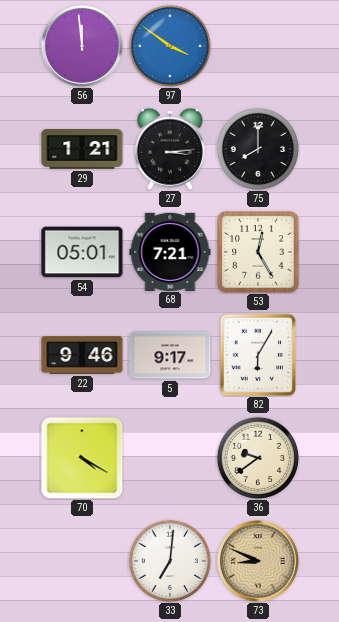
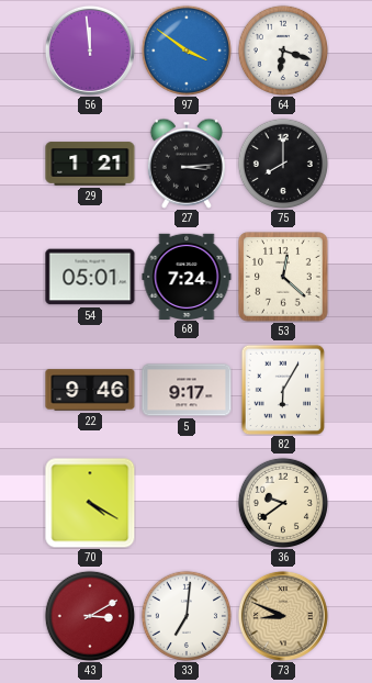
64: none -> 6:18 (282, 49)
68: 7:21 -> 7:24 (187, 276)
53: 12:25 -> 12:22 (283, 277)
43: none -> 3:10 (89, 615)
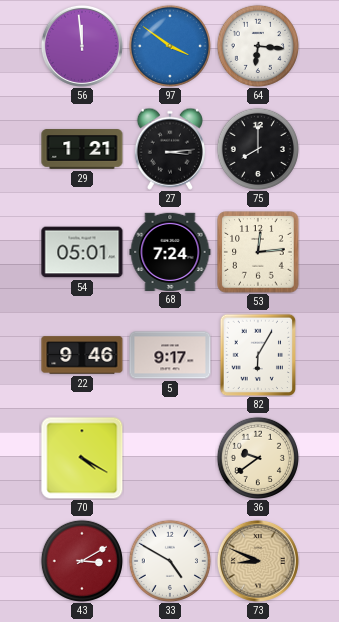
64: 6:18 -> 6:16 (257, 45)
53: 12:22 -> 12:14 (258, 252)
33: 7:01 -> 4:50 (169, 560)
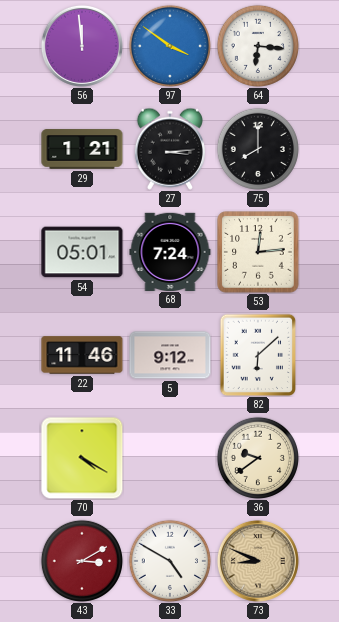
22: 9:46 -> 11:46 (82, 355)
5: 9:17 -> 9:12 (170, 355)
82: 6:05 -> 6:08 (258, 355)
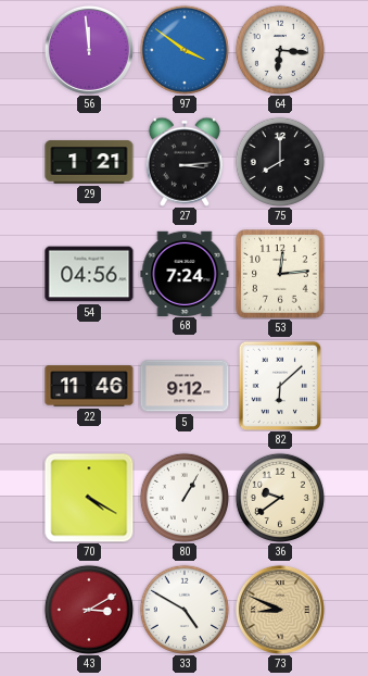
54: 05:01 -> 04:56 (89, 274)
80: none -> 1:05 (183, 497)
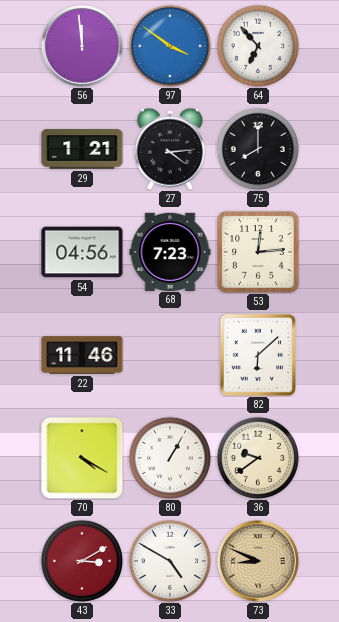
64: 6:16 -> 6:53 (257, 45)
27: 3:14 -> 4:14 (170, 149)
68: 7:24 -> 7:23 (170, 251)
5: 9:12 -> none (185, 386)
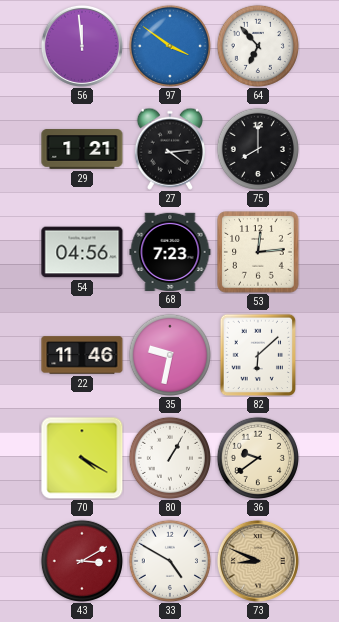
35: none -> 9:32 (169, 354)
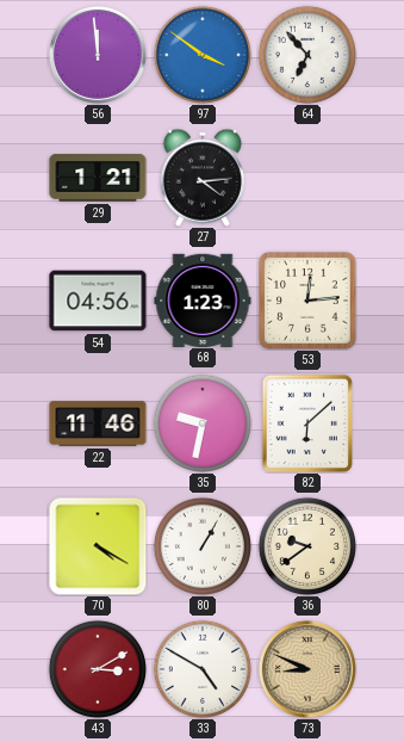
75: 8:00 -> none (257, 148)
68: 7:23 -> 1:23 (203, 299)
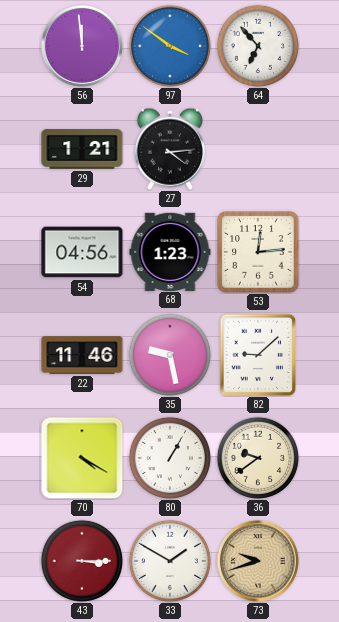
35: 9:32 -> 9:28 (169, 354)
82: 6:08 -> 9:08 (258, 355)
43: 3:10 -> 3:15 (81, 560)
33: 4:50 -> 1:50 (169, 560)
73: 8:49 -> 9:42 (258, 561)
